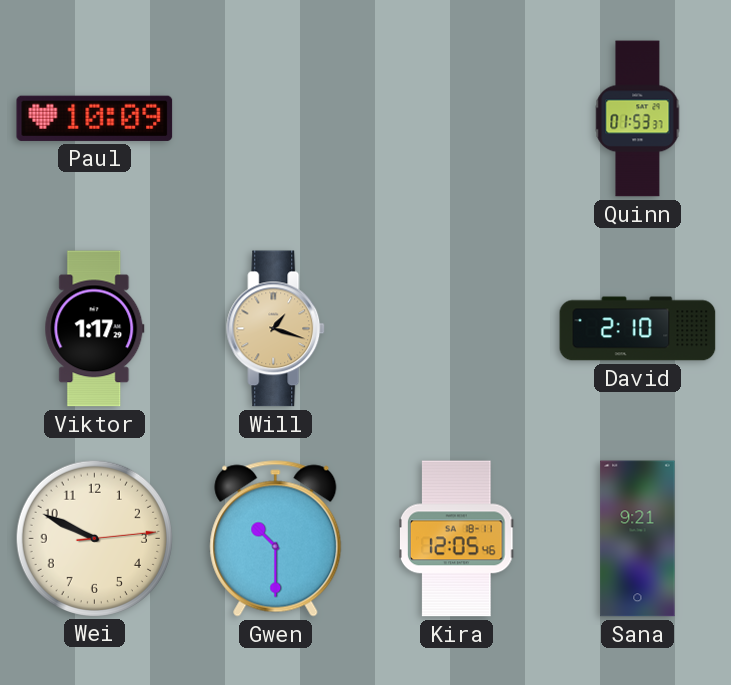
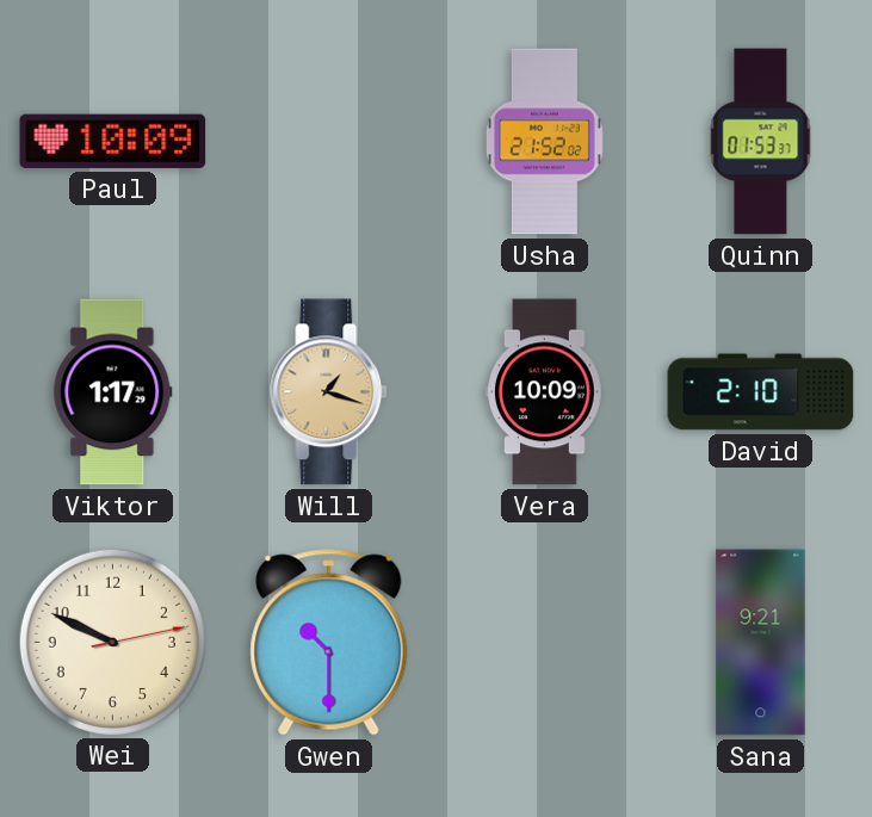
Usha: none -> 21:52 (544, 142)
Vera: none -> 10:09 (545, 392)
Wei: 9:49:14 -> 9:49:13 (112, 642)
Kira: 12:05 -> none (457, 539)
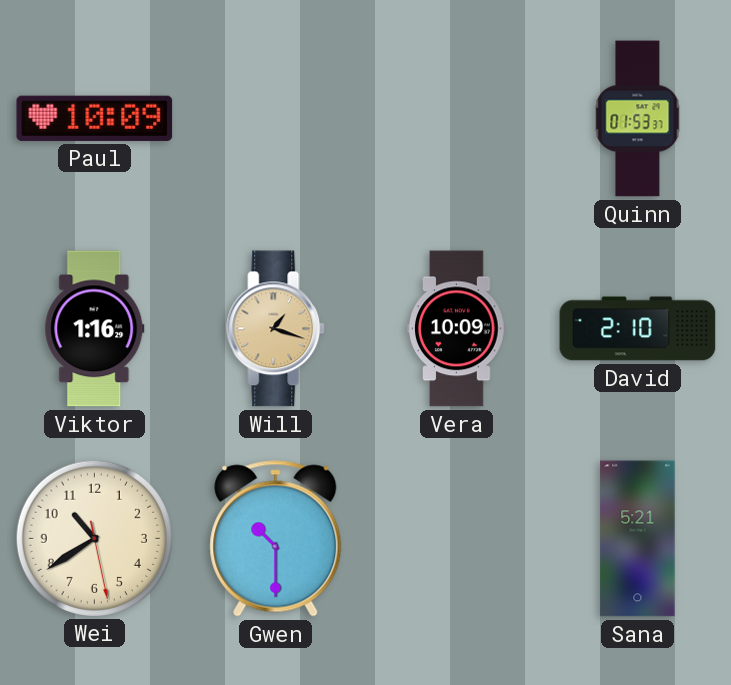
Usha: 21:52 -> none (544, 142)
Viktor: 1:17 -> 1:16 (95, 329)
Wei: 9:49 -> 10:39 (94, 538)
Sana: 9:21 -> 5:21 (638, 539)
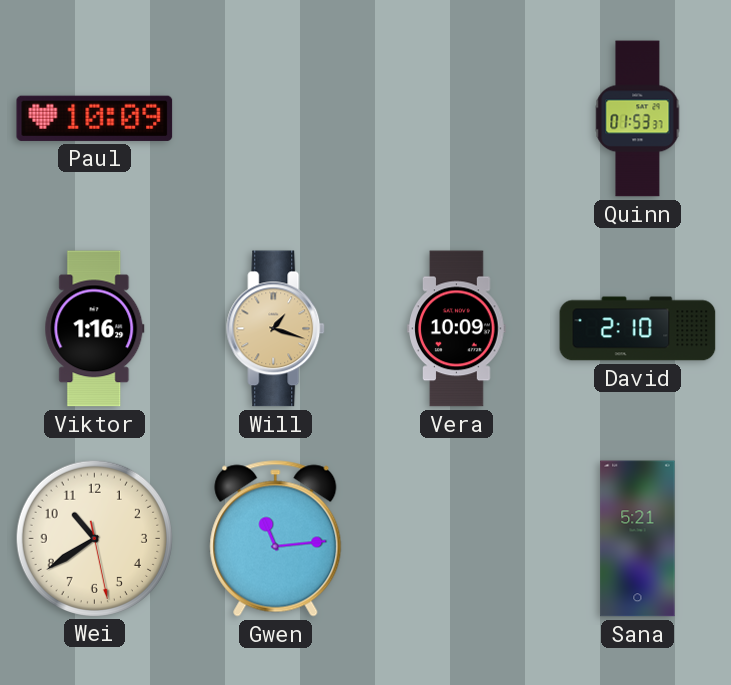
Gwen: 10:30 -> 11:14 (276, 539)
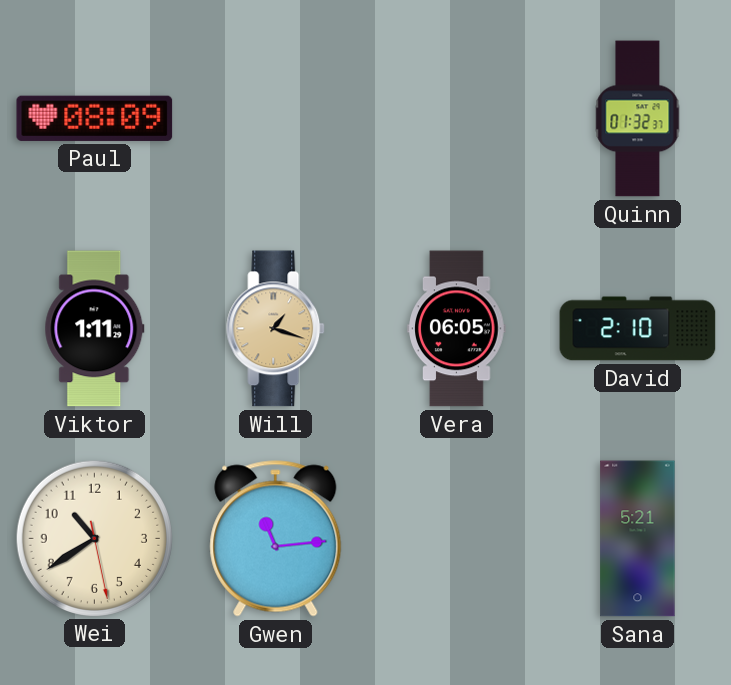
Paul: 10:09 -> 08:09 (95, 118)
Quinn: 01:53 -> 01:32 (638, 119)
Viktor: 1:16 -> 1:11 (95, 329)
Vera: 10:09 -> 06:05 (457, 329)
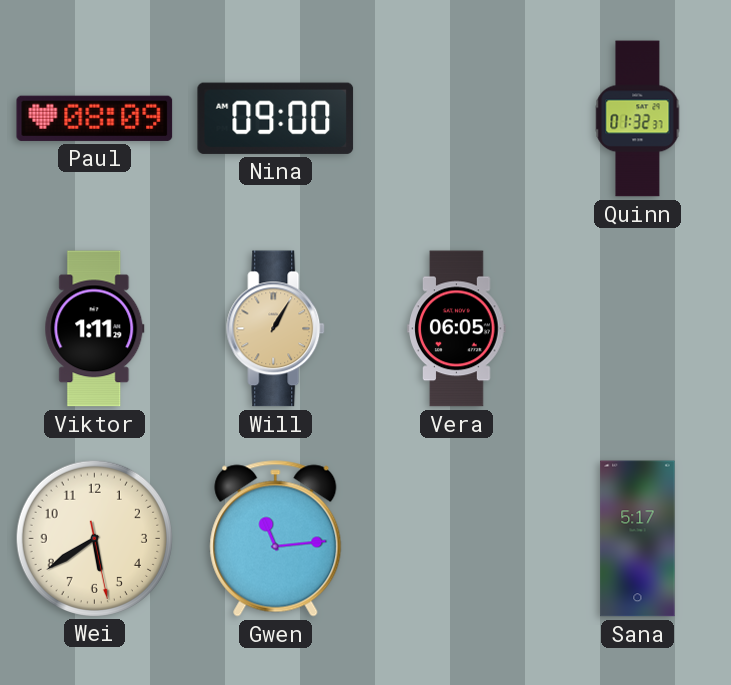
Nina: none -> 09:00 (276, 118)
Will: 1:18 -> 1:05 (276, 329)
David: 2:10 -> none (638, 329)
Wei: 10:39 -> 5:39 (94, 538)
Sana: 5:21 -> 5:17 (638, 539)
